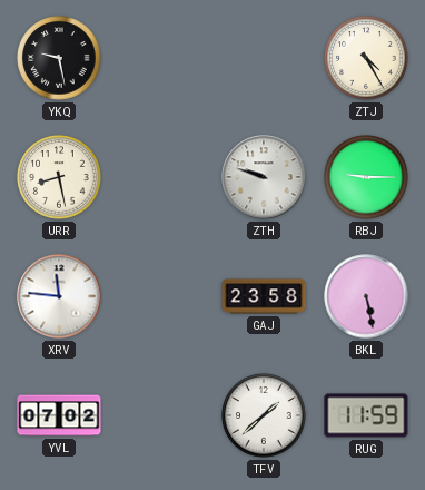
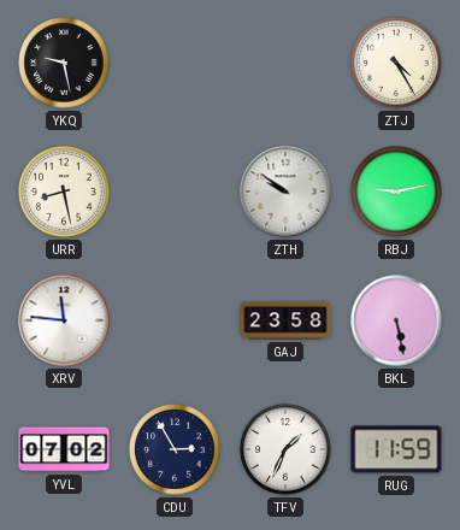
ZTH: 9:48 -> 9:51 (285, 192)
RBJ: 9:15 -> 9:13 (396, 192)
CDU: none -> 2:55 (175, 449)
TFV: 1:38 -> 1:34 (285, 449)
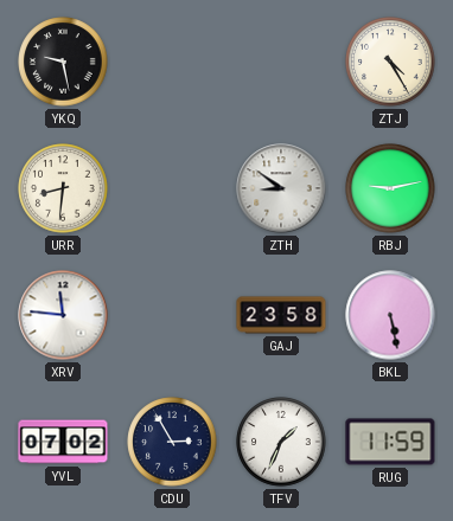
URR: 8:28 -> 8:31 (63, 188)
ZTH: 9:51 -> 8:51 (281, 188)
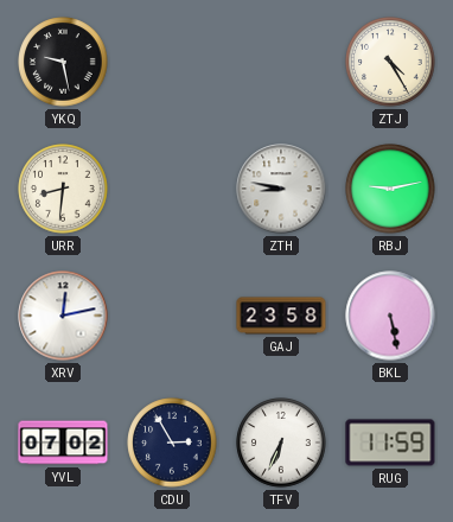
ZTH: 8:51 -> 8:47 (281, 189)
XRV: 11:46 -> 12:13 (63, 316)
TFV: 1:34 -> 6:34 (281, 443)
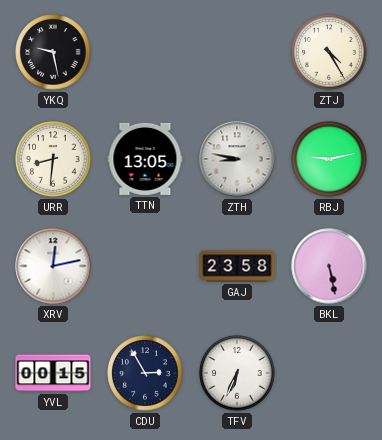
TTN: none -> 13:05 (145, 159)
YVL: 07:02 -> 00:15 (53, 373)
RUG: 11:59 -> none (390, 443)
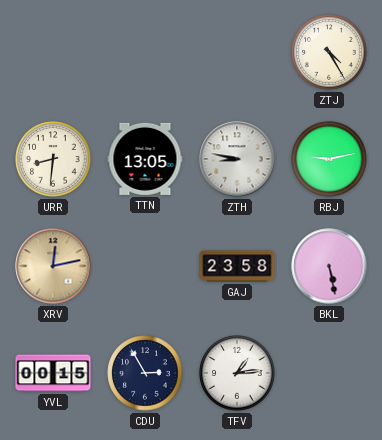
YKQ: 9:28 -> none (53, 52)
XRV dial: white -> champagne (53, 266)
TFV: 6:34 -> 1:14 (237, 373)
